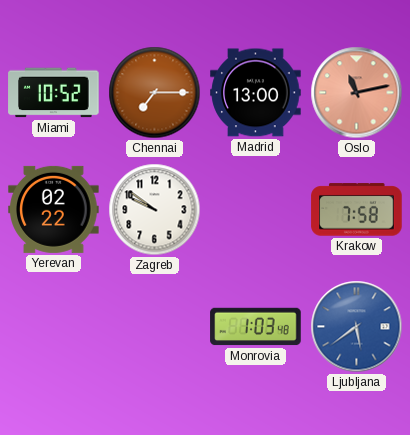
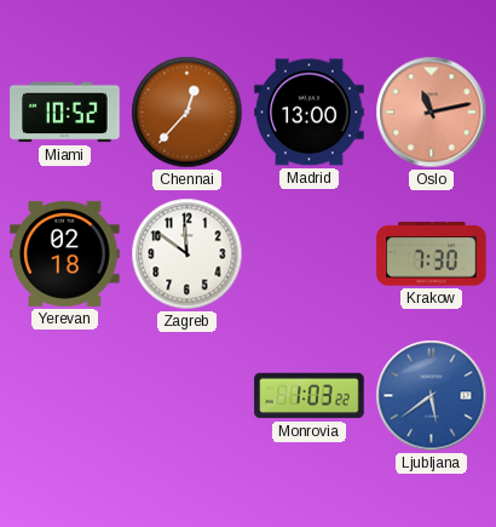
Chennai: 7:15 -> 12:37 (188, 113)
Yerevan: 02:22 -> 02:18 (65, 253)
Zagreb: 9:51 -> 11:51 (188, 254)
Krakow: 7:58 -> 7:30 (432, 254)
Monrovia: 1:03:48 -> 1:03:22 (310, 396)
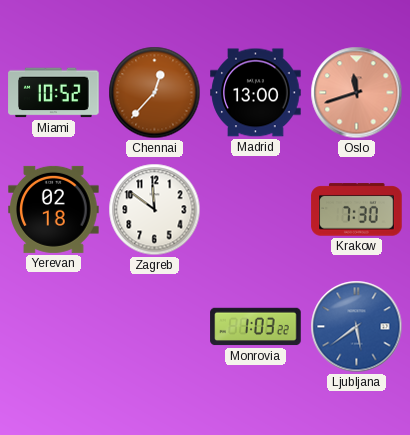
Oslo: 11:13 -> 11:42 (357, 93)
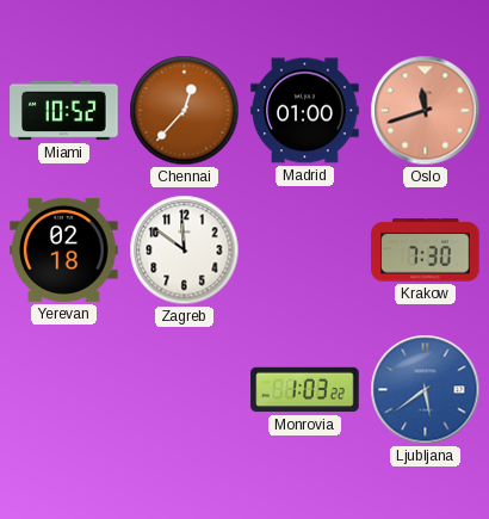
Madrid: 13:00 -> 01:00 (305, 111)
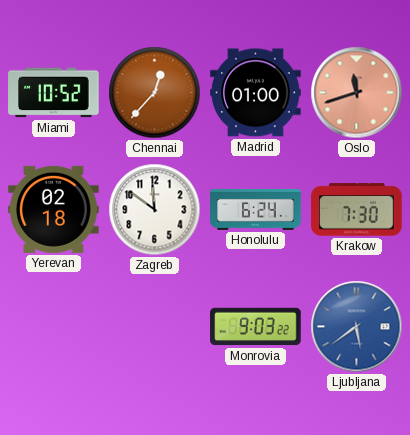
Honolulu: none -> 6:24 (256, 209)
Monrovia: 1:03 -> 9:03 (256, 327)
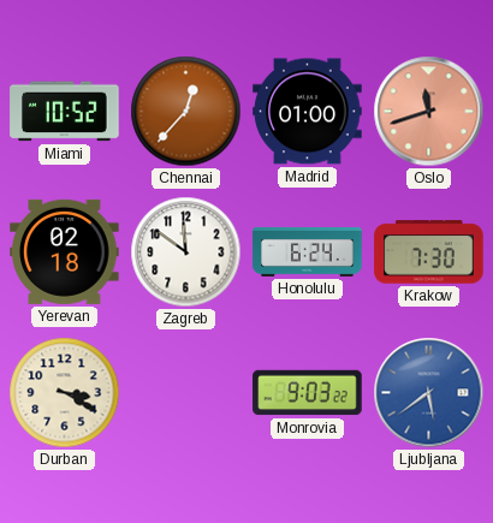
Durban: none -> 3:20 (65, 393)
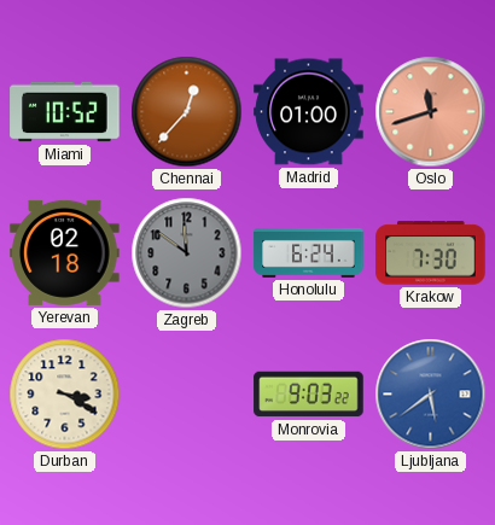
Zagreb dial: white -> grey (187, 253)
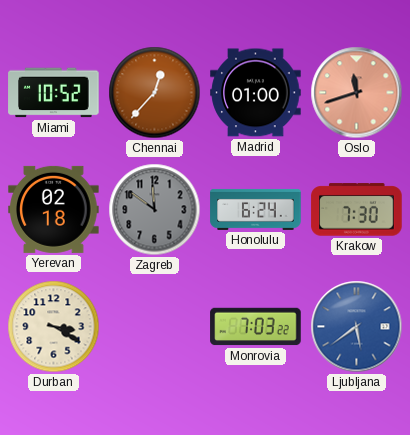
Monrovia: 9:03 -> 7:03 (256, 327)
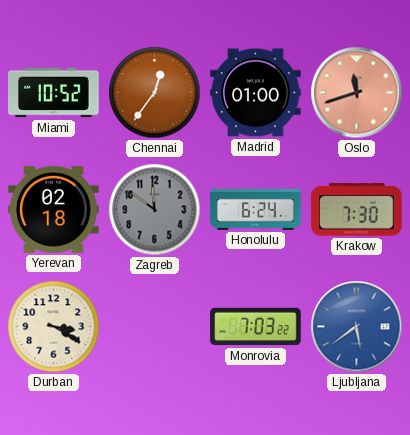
Chennai: 12:37 -> 12:36 (155, 93)
